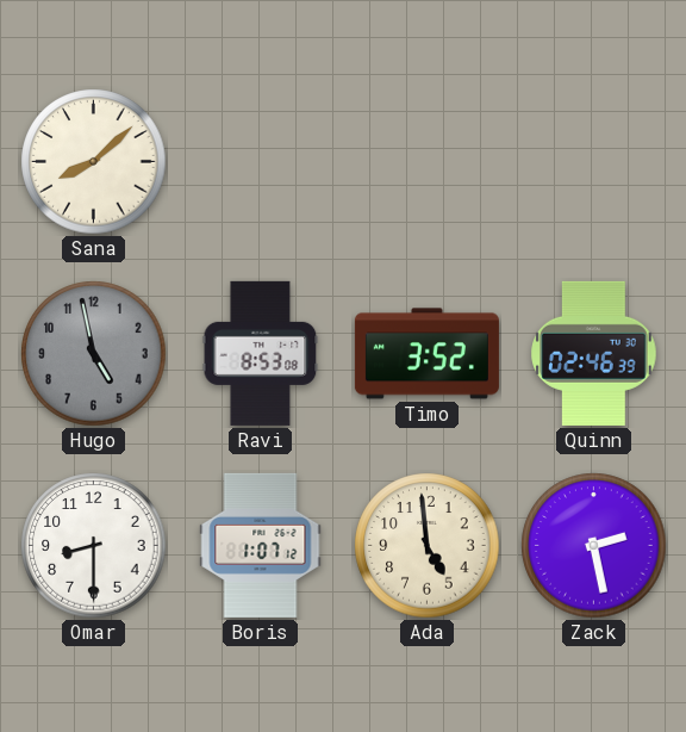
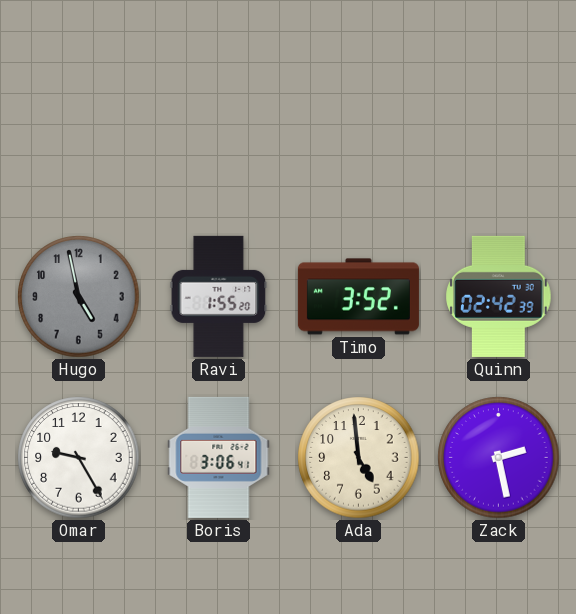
Sana: 8:08 -> none (94, 162)
Ravi: 8:53 -> 1:55 (219, 296)
Quinn: 02:46 -> 02:42 (499, 296)
Omar: 8:30 -> 9:25 (79, 458)
Boris: 1:07 -> 3:06 (219, 457)
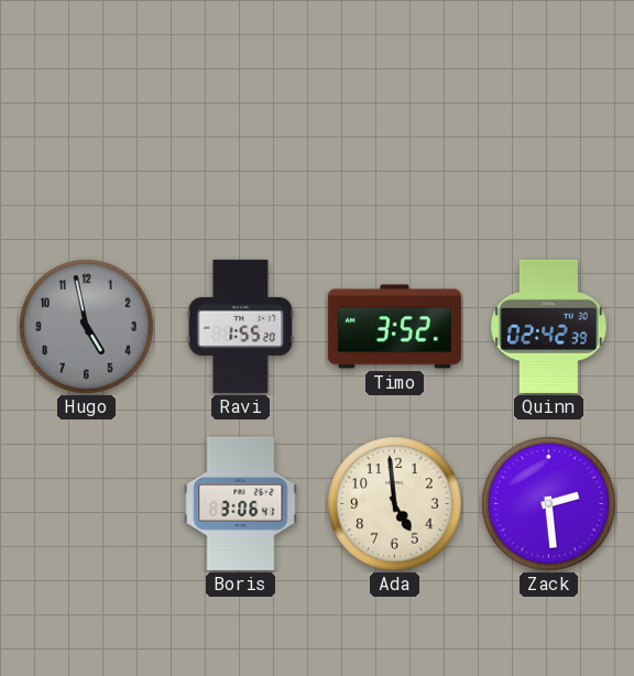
Omar: 9:25 -> none (79, 458)
Zack: 2:28 -> 2:29 (549, 504)
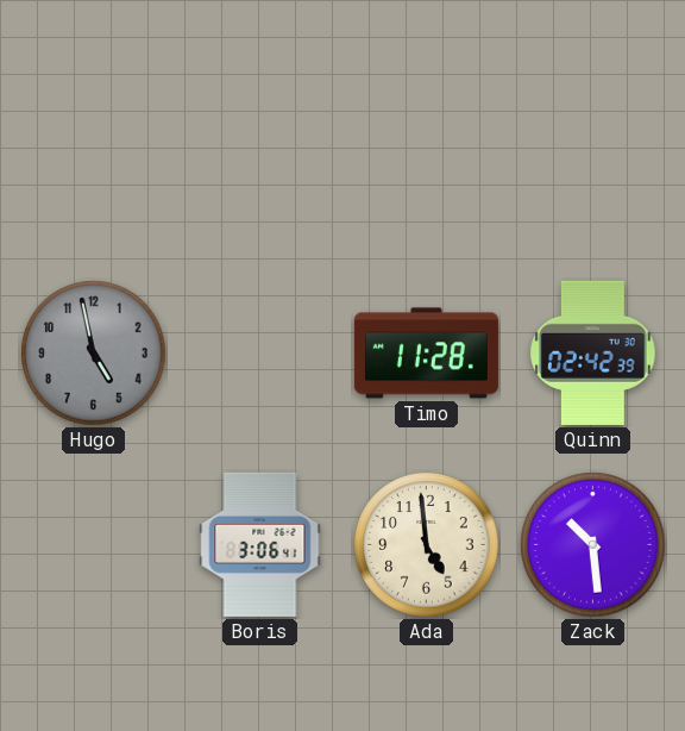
Ravi: 1:55 -> none (241, 326)
Timo: 3:52 -> 11:28 (426, 354)
Zack: 2:29 -> 10:29 (593, 545)
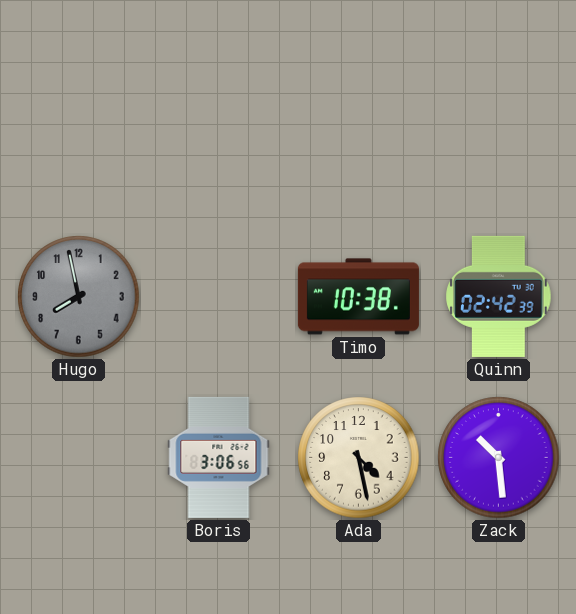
Hugo: 4:58 -> 7:58 (79, 297)
Timo: 11:28 -> 10:38 (358, 297)
Boris: 3:06:41 -> 3:06:56 (219, 457)
Ada: 4:59 -> 4:28 (359, 458)
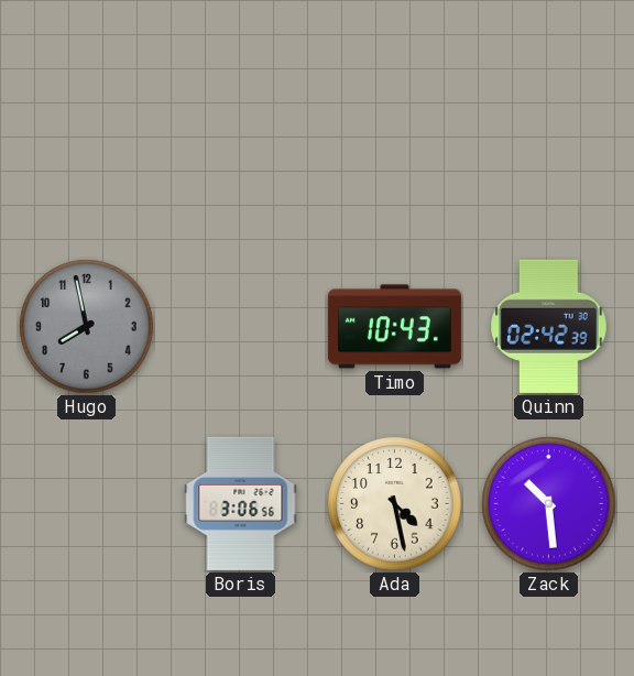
Timo: 10:38 -> 10:43 (394, 327)
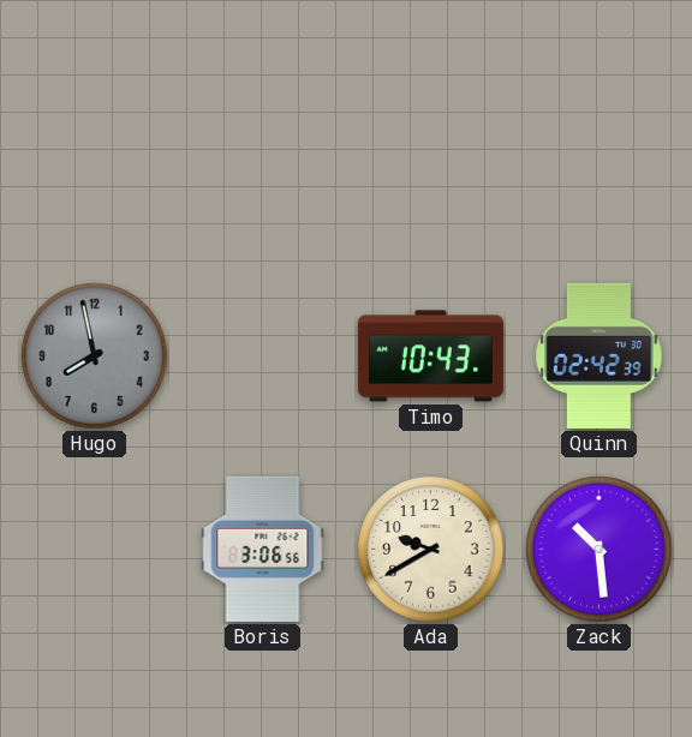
Ada: 4:28 -> 9:40 (431, 550)
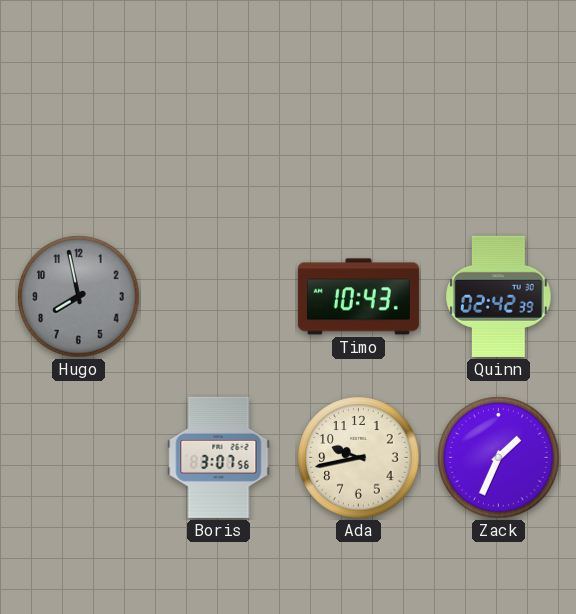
Boris: 3:06 -> 3:07 (219, 457)
Ada: 9:40 -> 9:43 (359, 458)
Zack: 10:29 -> 1:34 (499, 458)
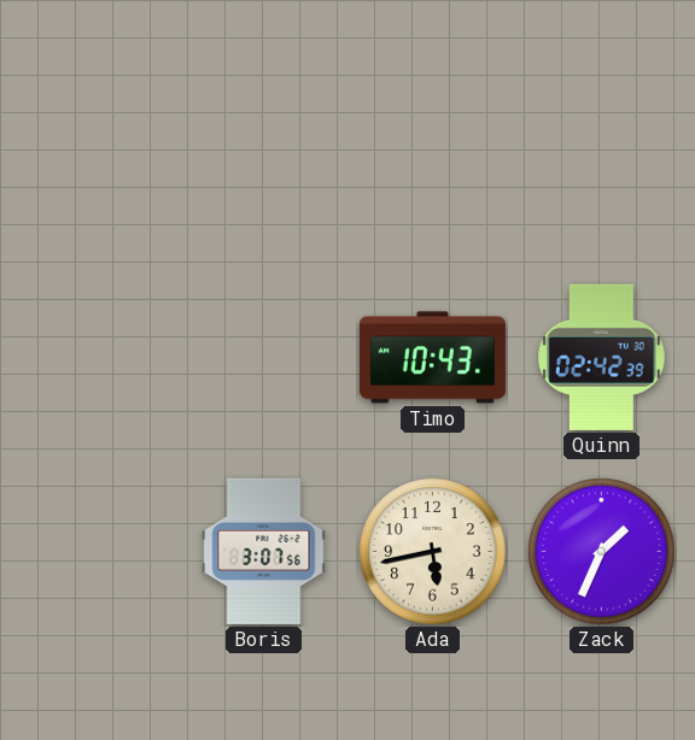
Hugo: 7:58 -> none (79, 297)
Ada: 9:43 -> 5:43 (433, 552)
